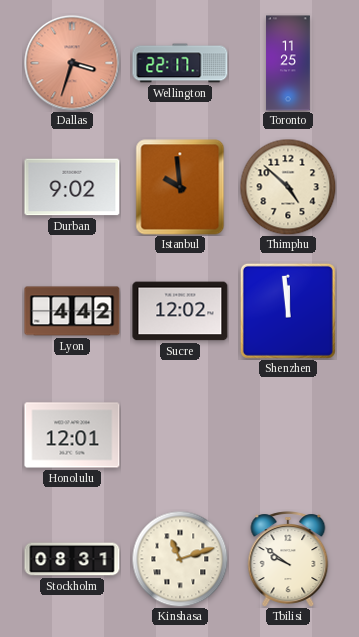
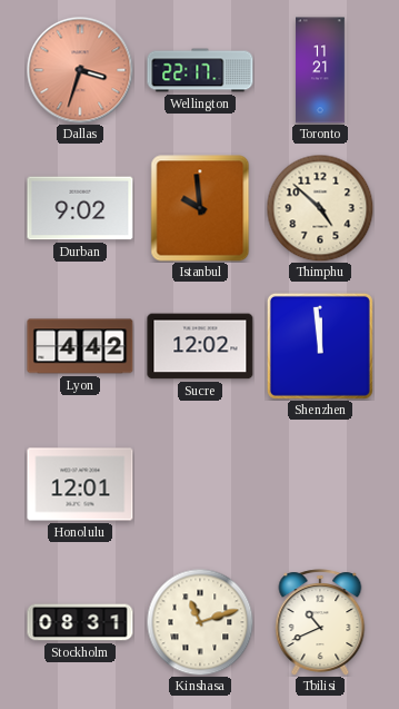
Toronto: 11:25 -> 11:21 (320, 70)
Tbilisi: 9:51 -> 10:41 (320, 622)
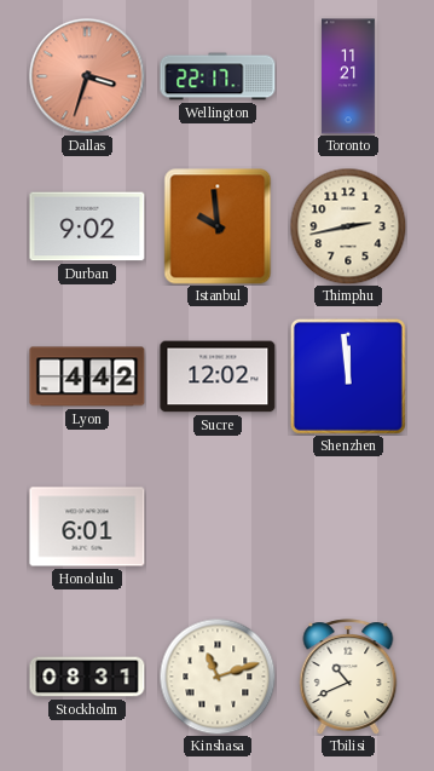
Thimphu: 4:52 -> 2:43 (348, 226)
Honolulu: 12:01 -> 6:01 (87, 527)
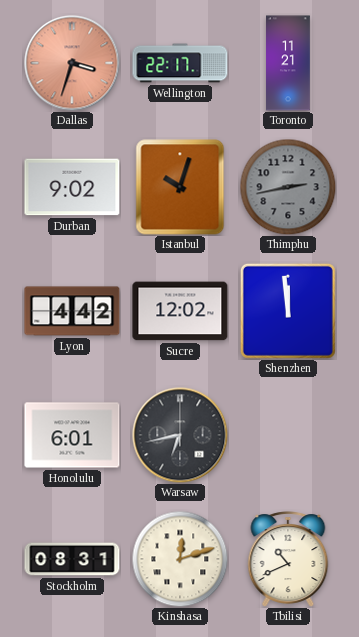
Istanbul: 9:59 -> 10:03 (180, 187)
Thimphu dial: cream -> grey (288, 187)
Warsaw: none -> 6:43 (180, 435)
Kinshasa: 11:12 -> 12:12 (180, 559)
